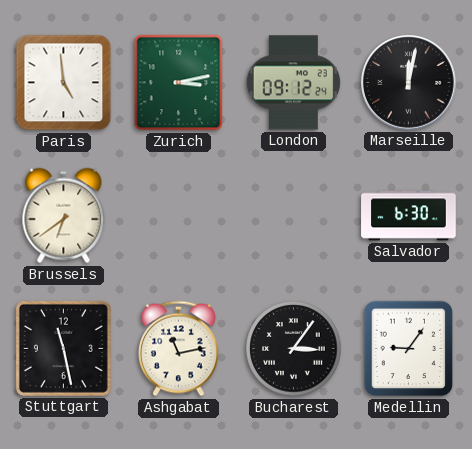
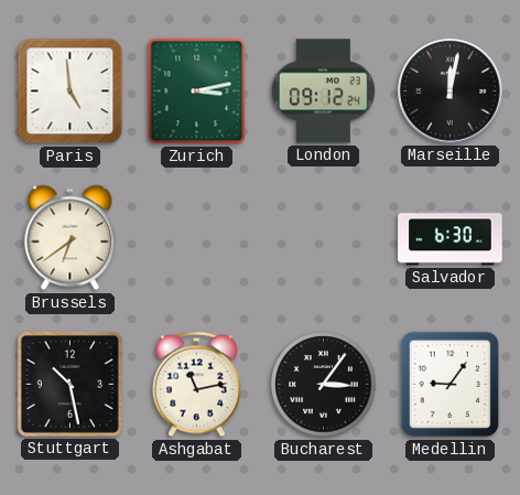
Stuttgart: 11:28 -> 10:28 (69, 384)
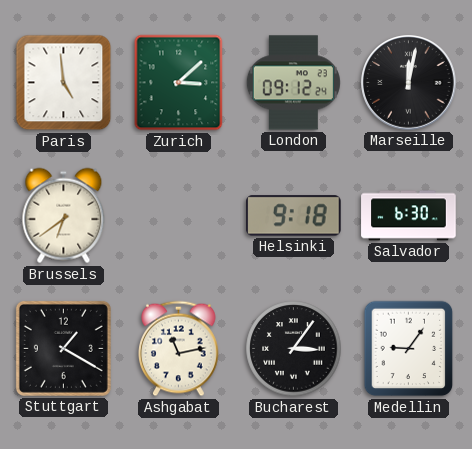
Zurich: 3:13 -> 3:08 (179, 83)
Helsinki: none -> 9:18 (294, 216)
Stuttgart: 10:28 -> 1:20 (63, 348)
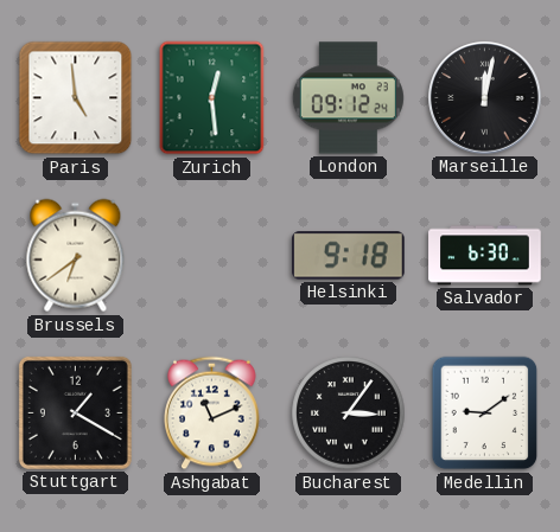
Zurich: 3:08 -> 12:29 (212, 98)
Ashgabat: 11:13 -> 11:11 (212, 414)
Medellin: 9:06 -> 9:09 (485, 414)
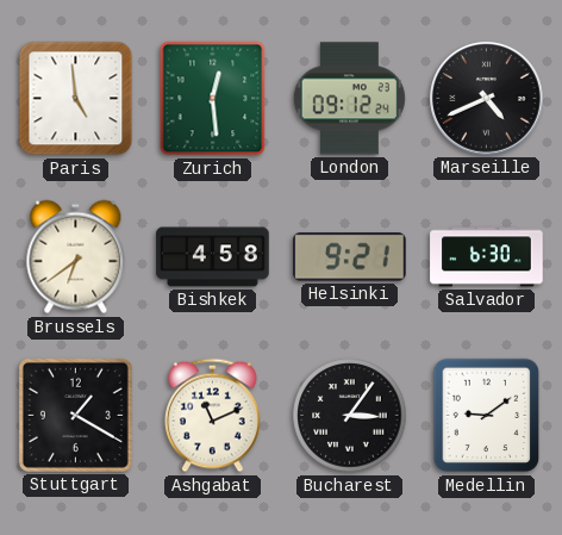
Marseille: 12:02 -> 4:41 (487, 99)
Bishkek: none -> 4:58 (213, 257)
Helsinki: 9:18 -> 9:21 (350, 257)
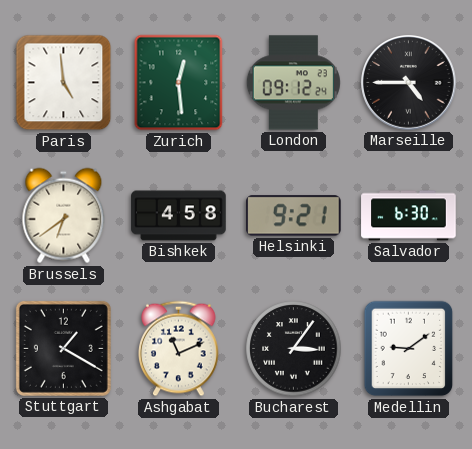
Marseille: 4:41 -> 4:45 (409, 83)
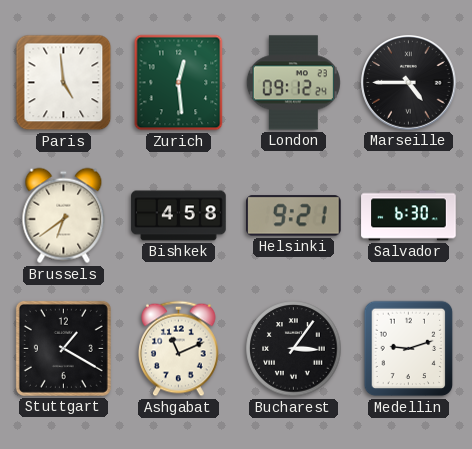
Medellin: 9:09 -> 9:12 (409, 349)
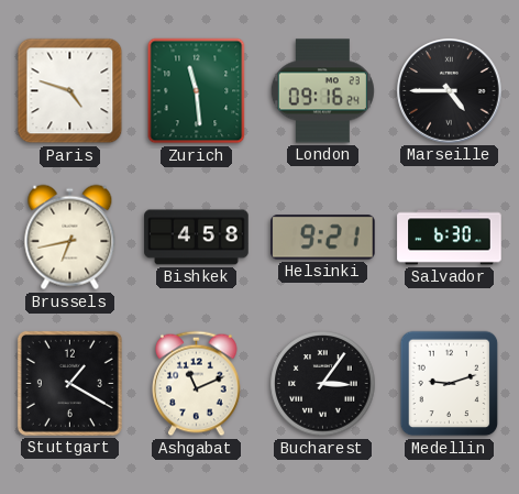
Paris: 4:59 -> 4:48 (70, 91)
Zurich: 12:29 -> 11:29 (197, 91)
London: 09:12 -> 09:16 (322, 91)
Brussels: 6:39 -> 6:43 (70, 238)
